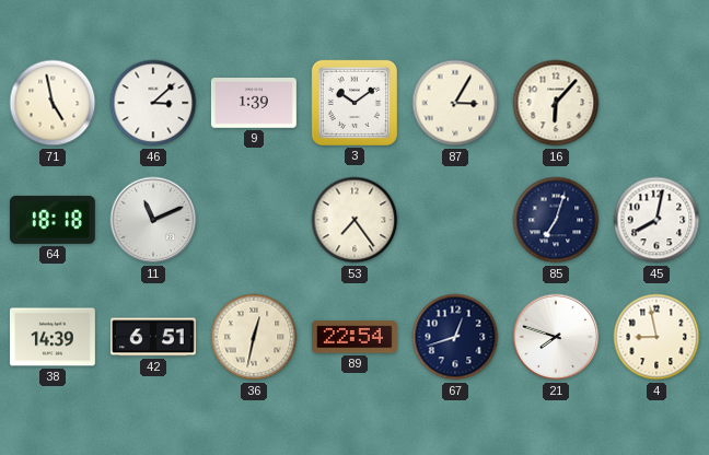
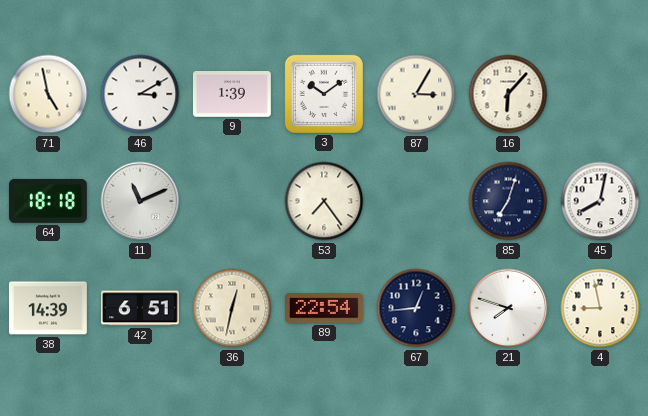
46: 3:08 -> 3:10 (140, 94)
67: 12:42 -> 12:44 (416, 308)
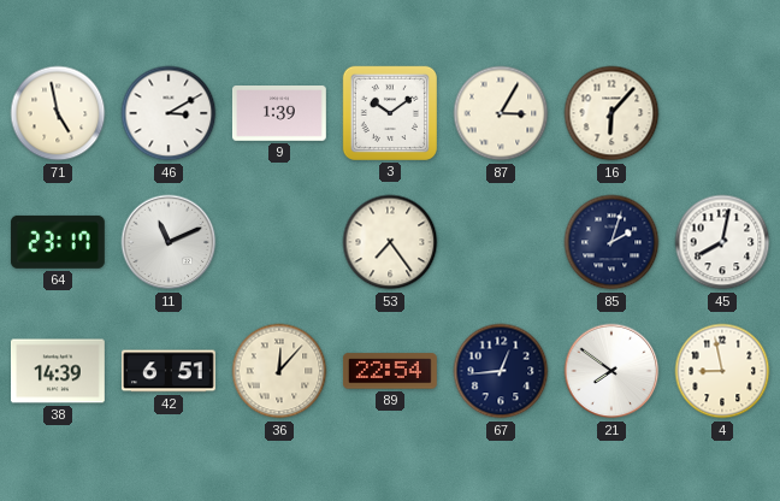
64: 18:18 -> 23:17 (58, 242)
85: 7:03 -> 2:03 (611, 242)
36: 12:32 -> 12:07 (279, 371)
21: 7:48 -> 7:51 (611, 371)
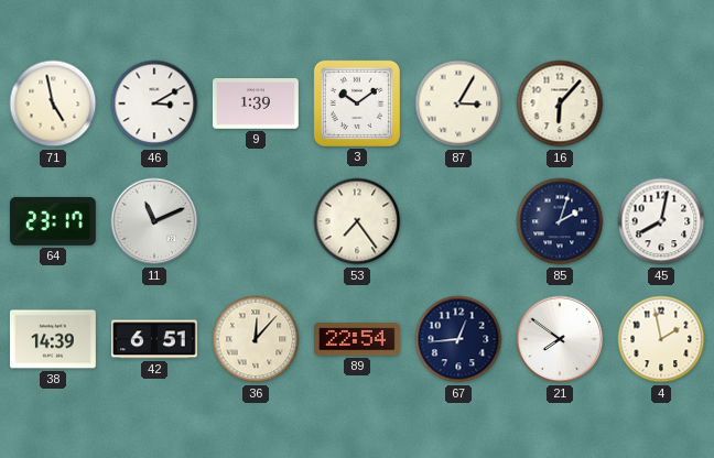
4: 8:58 -> 1:58 (661, 339)
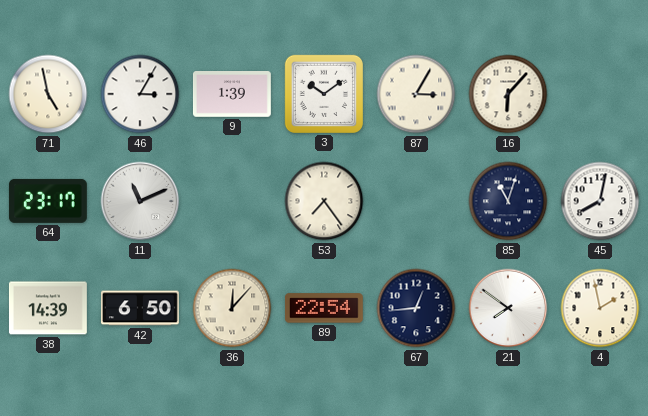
46: 3:10 -> 3:05 (140, 94)
85: 2:03 -> 11:03 (508, 201)
42: 6:51 -> 6:50 (140, 308)
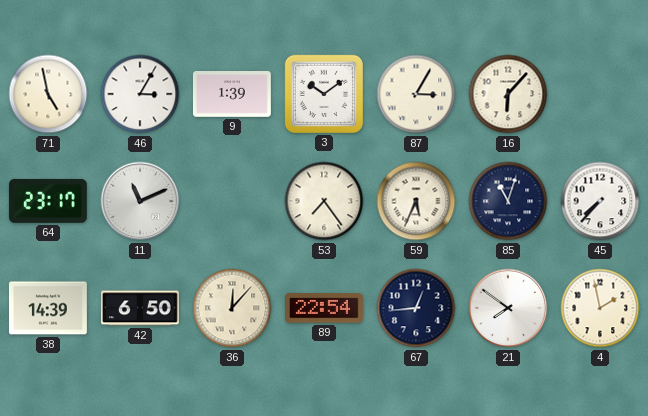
59: none -> 5:34 (416, 201)
45: 8:02 -> 7:37 (600, 201)
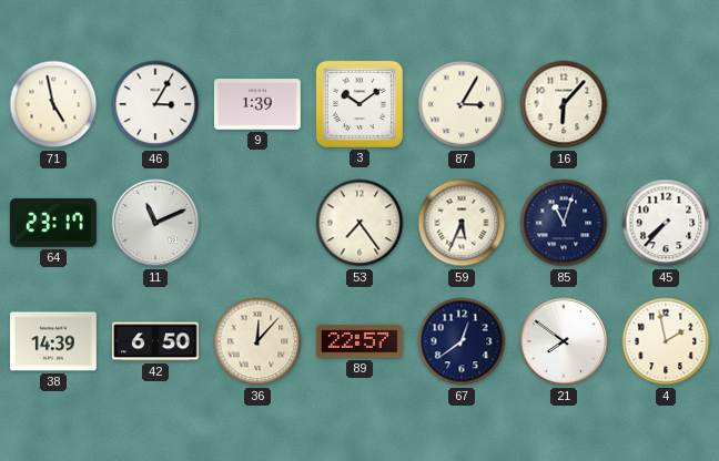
89: 22:54 -> 22:57 (359, 341)
67: 12:44 -> 12:39 (462, 341)
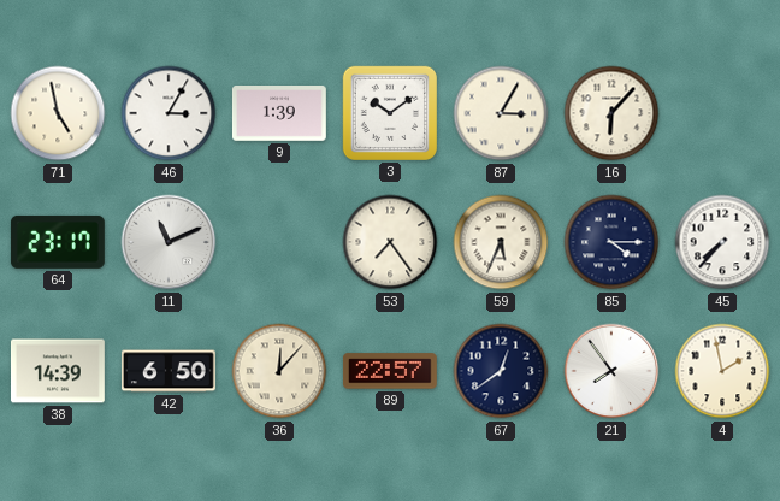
85: 11:03 -> 4:15 (611, 242)
21: 7:51 -> 7:54 (611, 371)
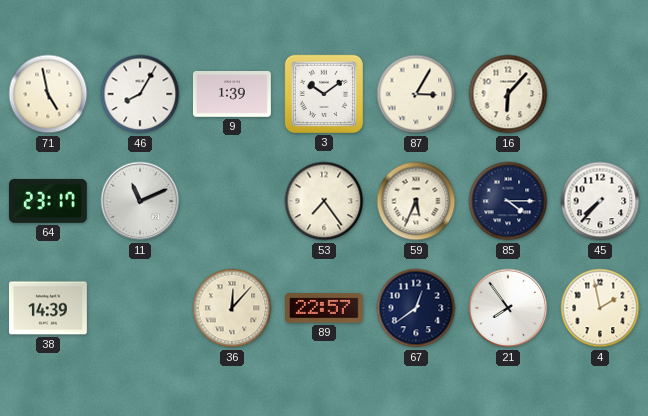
46: 3:05 -> 8:05 (140, 94)
42: 6:50 -> none (169, 371)
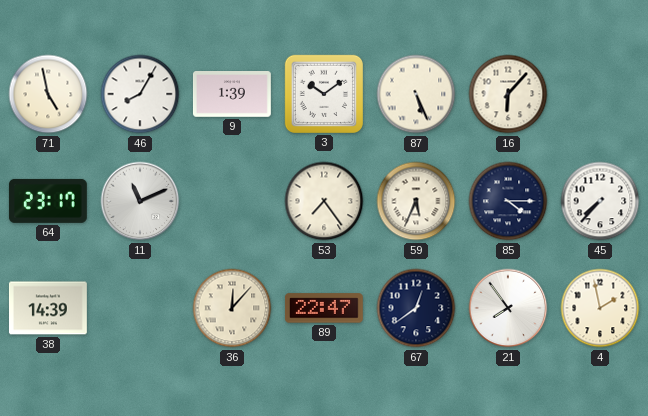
87: 3:05 -> 5:26 (416, 94)
89: 22:57 -> 22:47 (324, 308)
